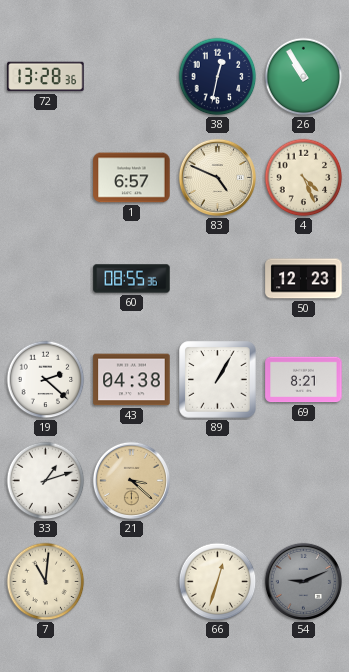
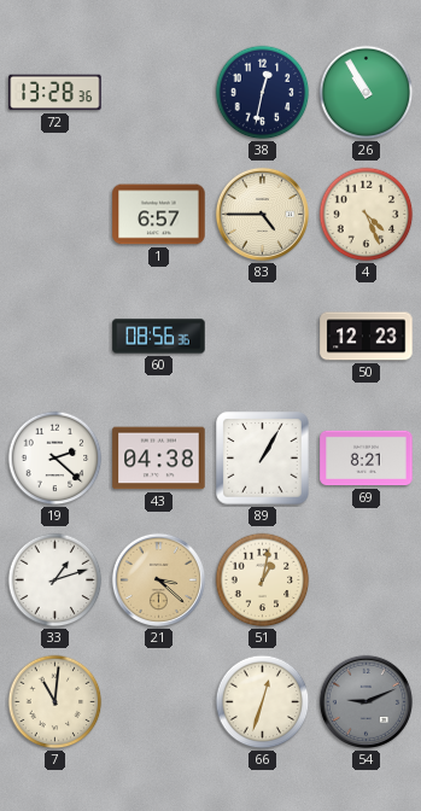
83: 4:49 -> 4:45 (262, 214)
60: 08:55 -> 08:56 (159, 337)
51: none -> 1:02 (263, 580)
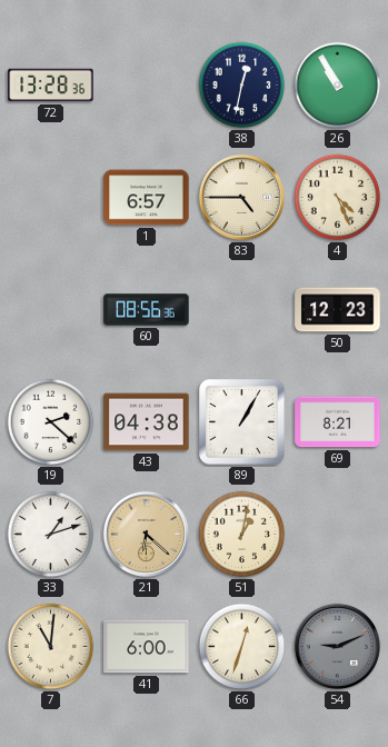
21: 3:22 -> 6:22 (146, 534)
41: none -> 6:00 (147, 647)
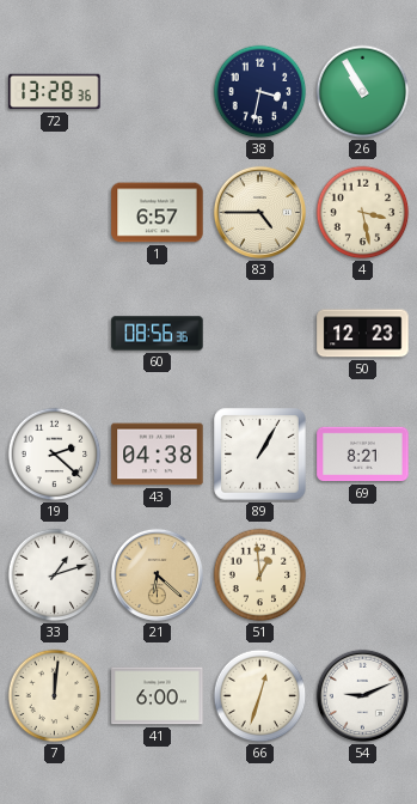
38: 12:32 -> 3:32 (260, 92)
4: 4:26 -> 3:28 (363, 213)
51: 1:02 -> 12:59 (260, 575)
7: 11:01 -> 12:01 (55, 696)
54 dial: grey -> white (362, 695)
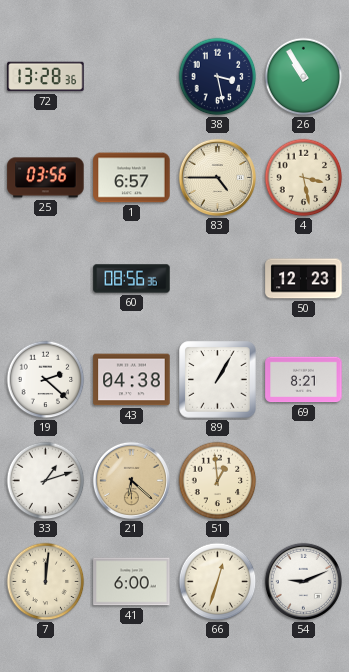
38: 3:32 -> 3:28 (218, 77)
25: none -> 03:56 (46, 178)
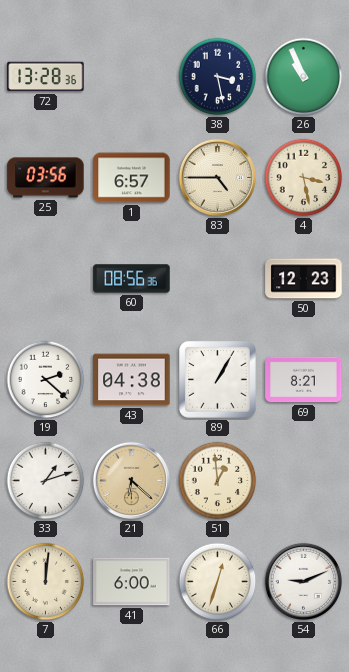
26: 10:55 -> 10:56 (304, 77)
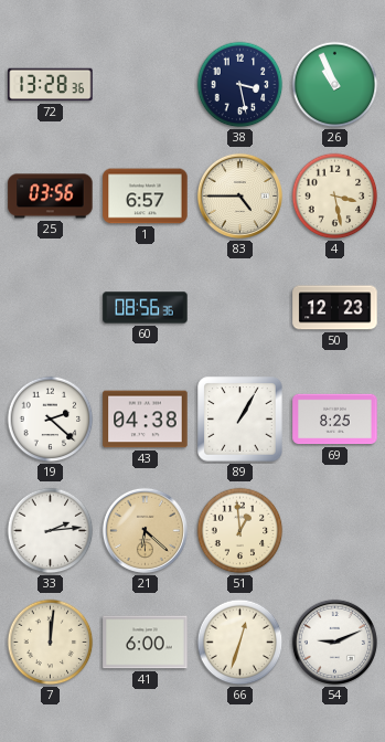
69: 8:21 -> 8:25 (335, 420)
33: 1:12 -> 2:14 (51, 531)
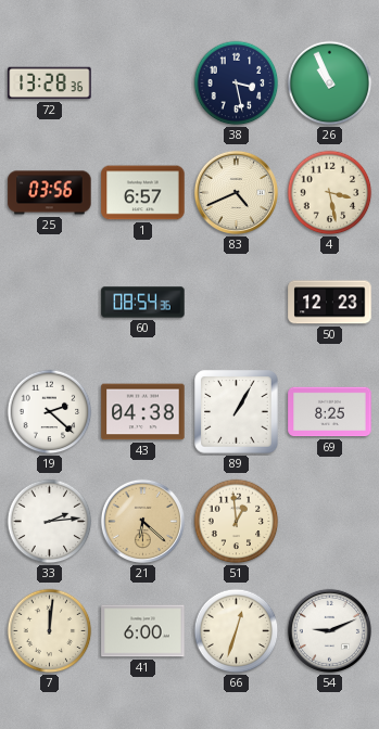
83: 4:45 -> 4:41 (236, 192)
60: 08:56 -> 08:54 (143, 303)
